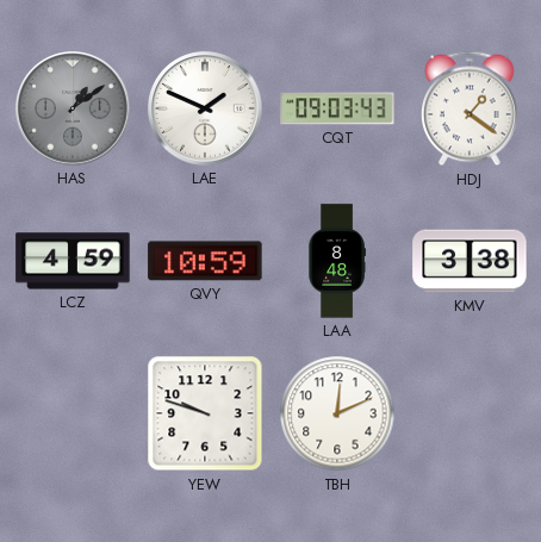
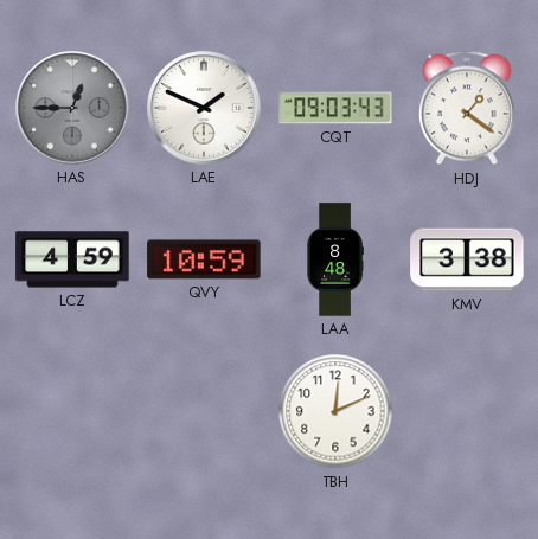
HAS: 1:09 -> 12:45 (72, 108)
YEW: 9:48 -> none (205, 413)
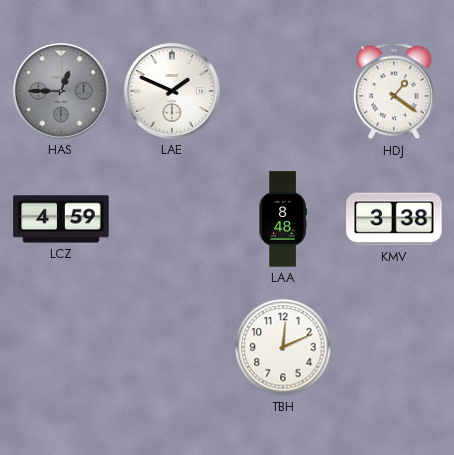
CQT: 09:03 -> none (335, 108)
QVY: 10:59 -> none (204, 259)
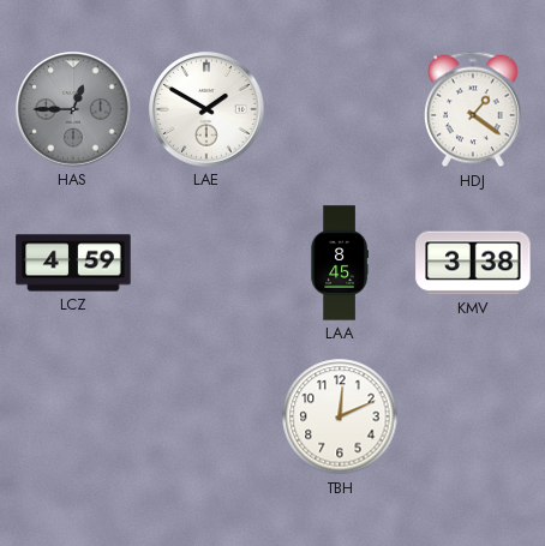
LAE: 1:49 -> 1:50 (206, 109)
LAA: 8:48 -> 8:45 (340, 263)
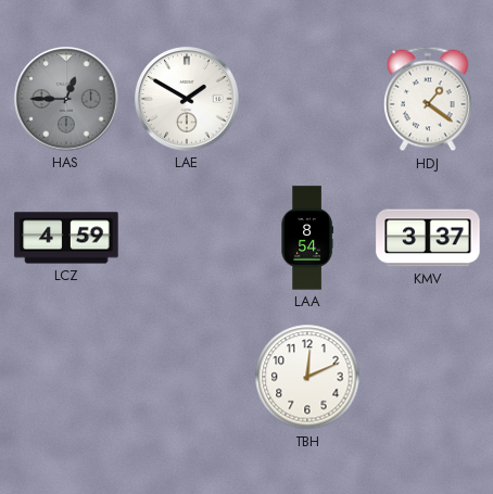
LAA: 8:45 -> 8:54 (307, 238)
KMV: 3:38 -> 3:37 (428, 238)
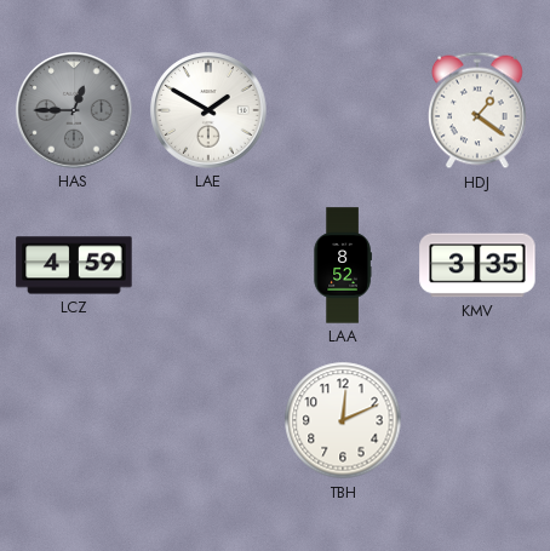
LAA: 8:54 -> 8:52 (343, 265)
KMV: 3:37 -> 3:35 (477, 265)
